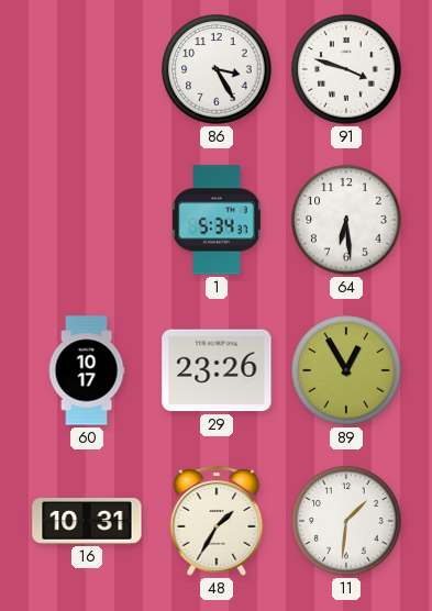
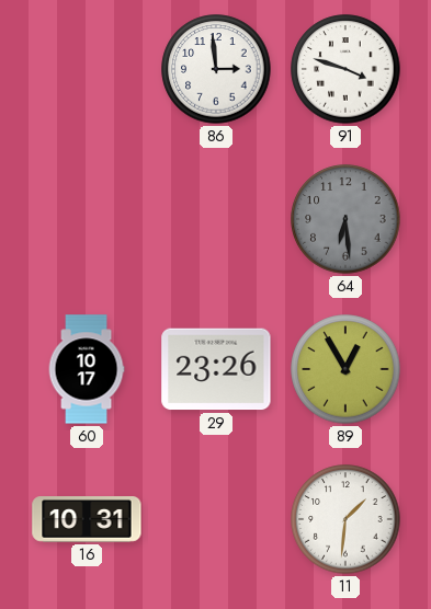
86: 3:25 -> 2:59 (216, 69)
1: 5:34 -> none (217, 220)
64 dial: white -> grey (345, 219)
48: 1:35 -> none (217, 521)
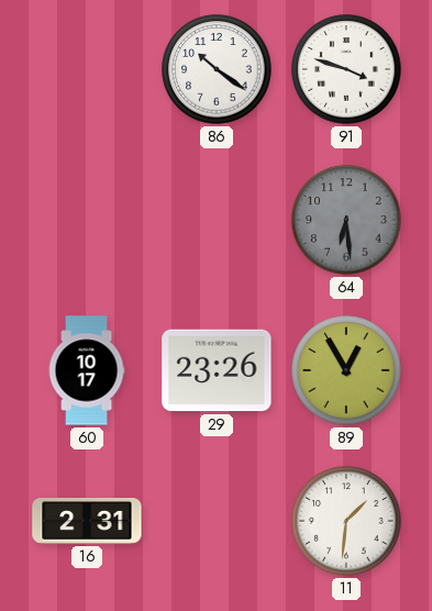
86: 2:59 -> 10:21 (217, 69)
16: 10:31 -> 2:31 (87, 522)
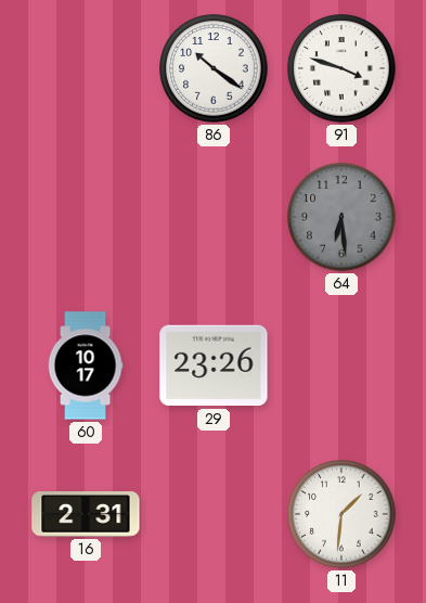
89: 12:55 -> none (346, 370)
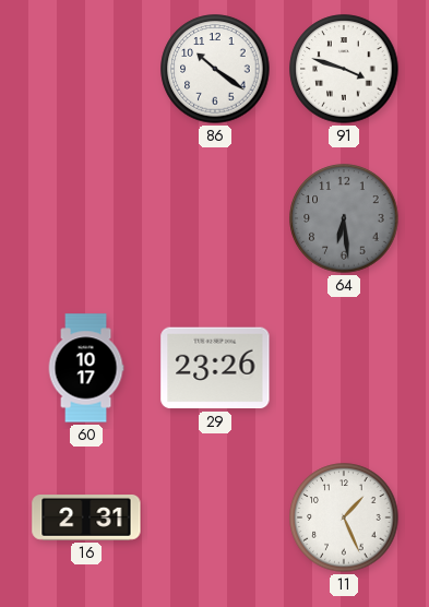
11: 1:31 -> 1:26 (344, 517)
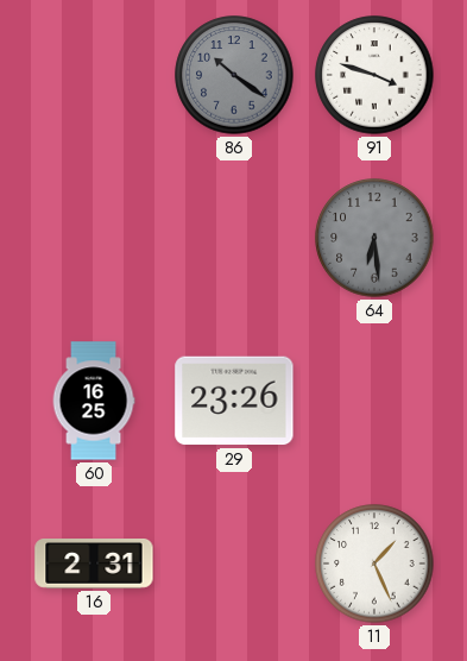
86 dial: white -> grey (234, 75)
60: 10:17 -> 16:25 (94, 401)
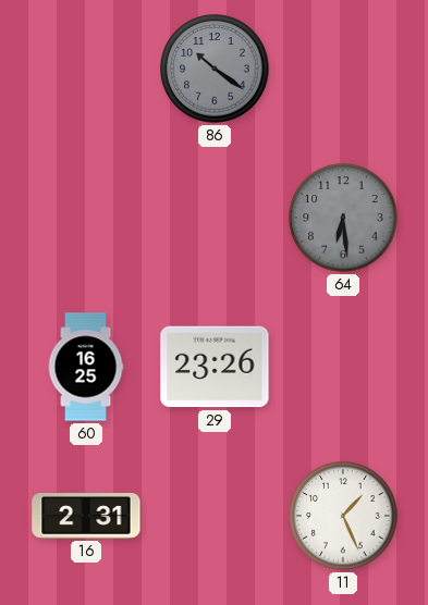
91: 3:48 -> none (374, 75)
